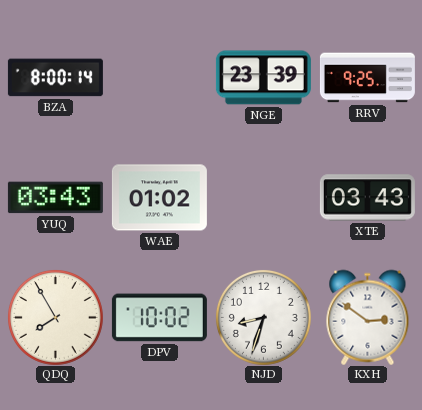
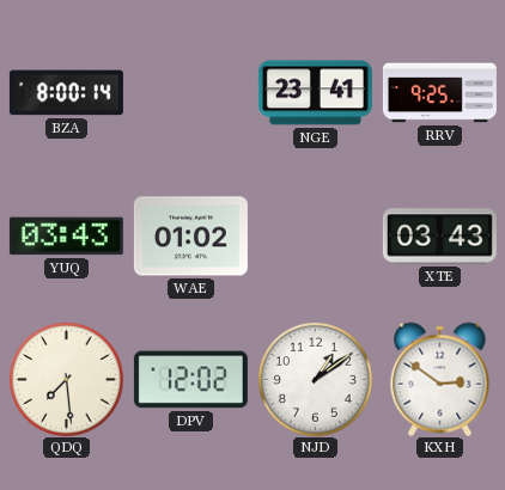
NGE: 23:39 -> 23:41 (315, 93)
QDQ: 7:55 -> 7:29 (66, 379)
DPV: 10:02 -> 12:02 (190, 380)
NJD: 8:33 -> 1:09 (315, 379)
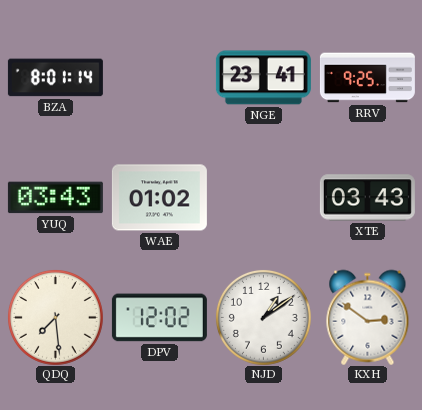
BZA: 8:00 -> 8:01 (55, 78)
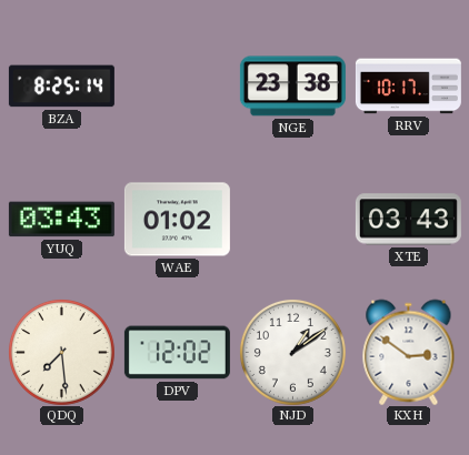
BZA: 8:01 -> 8:25 (61, 87)
NGE: 23:41 -> 23:38 (292, 87)
RRV: 9:25 -> 10:17 (408, 87)
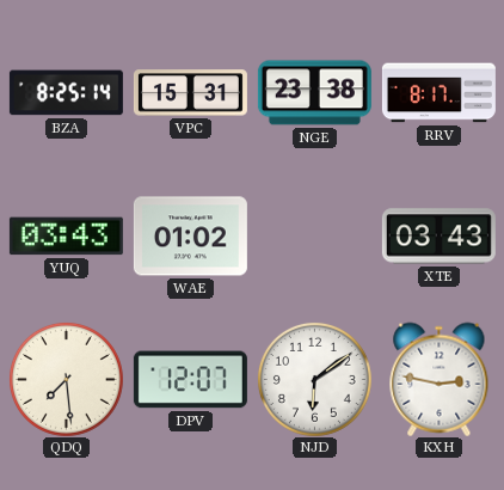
VPC: none -> 15:31 (190, 93)
RRV: 10:17 -> 8:17 (438, 93)
DPV: 12:02 -> 12:07 (190, 380)
NJD: 1:09 -> 6:09 (314, 379)
KXH: 2:51 -> 2:47 (440, 379)
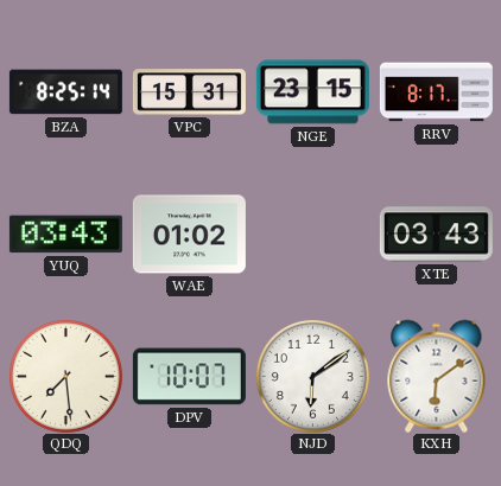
NGE: 23:38 -> 23:15 (312, 92)
DPV: 12:07 -> 10:07 (189, 377)
KXH: 2:47 -> 6:09 (437, 376)
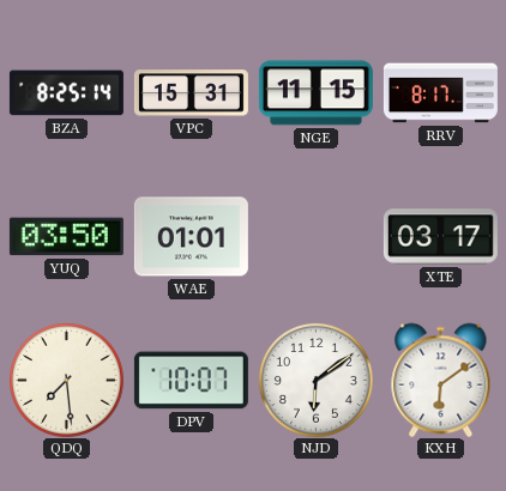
NGE: 23:15 -> 11:15 (315, 93)
YUQ: 03:43 -> 03:50 (66, 237)
WAE: 01:02 -> 01:01 (191, 237)
XTE: 03:43 -> 03:17 (440, 237)
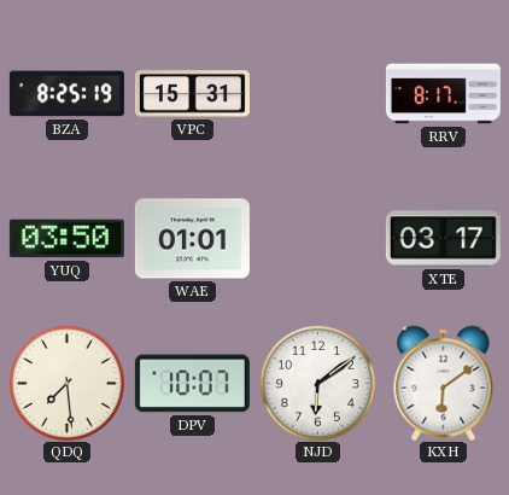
BZA: 8:25:14 -> 8:25:19 (66, 94)
NGE: 11:15 -> none (315, 93)
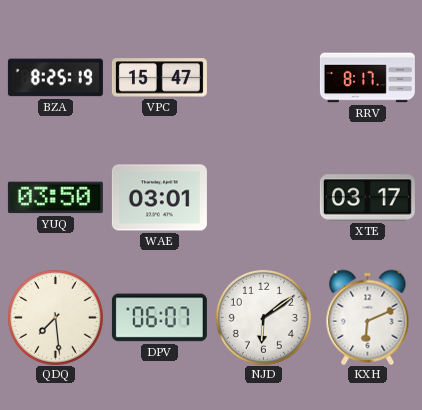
VPC: 15:31 -> 15:47 (159, 78)
WAE: 01:01 -> 03:01 (159, 198)
DPV: 10:07 -> 06:07 (159, 318)
KXH: 6:09 -> 6:11 (368, 317)
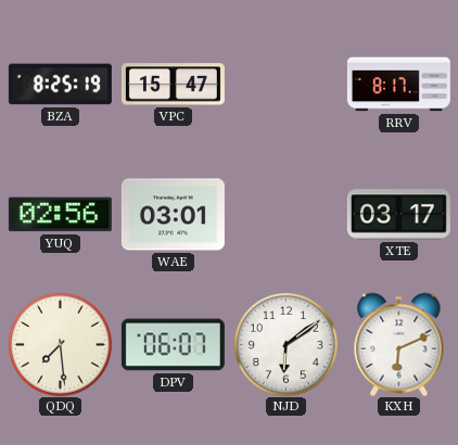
YUQ: 03:50 -> 02:56 (60, 215)
